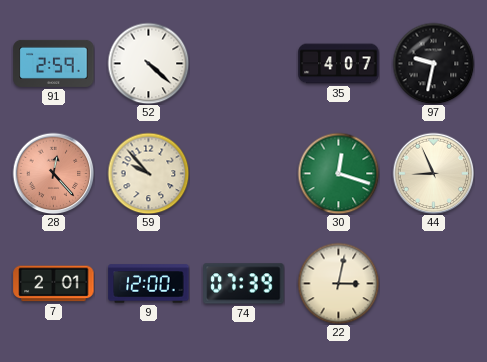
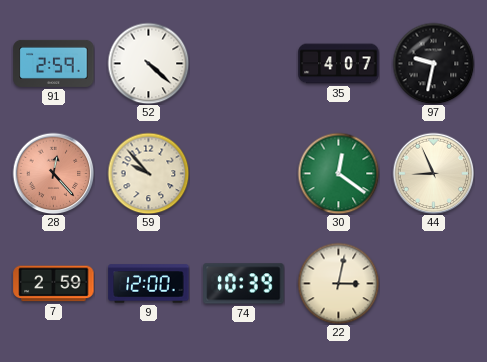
30: 12:18 -> 12:21 (338, 173)
7: 2:01 -> 2:59 (54, 284)
74: 07:39 -> 10:39 (244, 284)
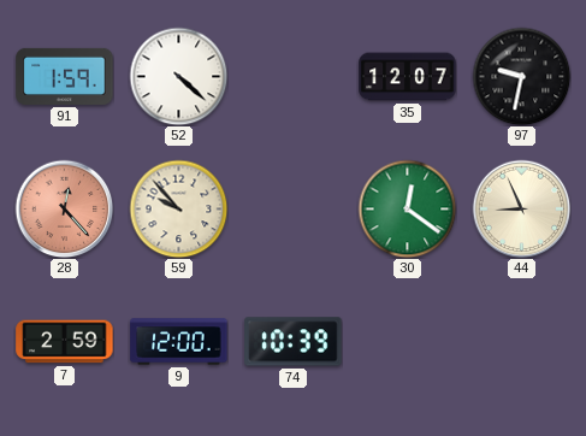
91: 2:59 -> 1:59 (65, 76)
35: 4:07 -> 12:07 (408, 77)
22: 3:02 -> none (338, 283)
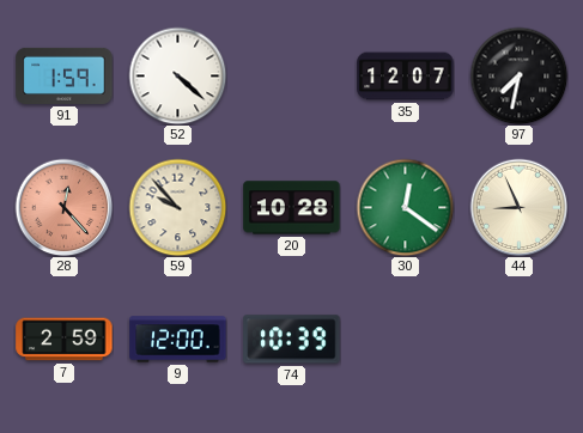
97: 9:32 -> 7:32 (518, 75)
20: none -> 10:28 (292, 208)
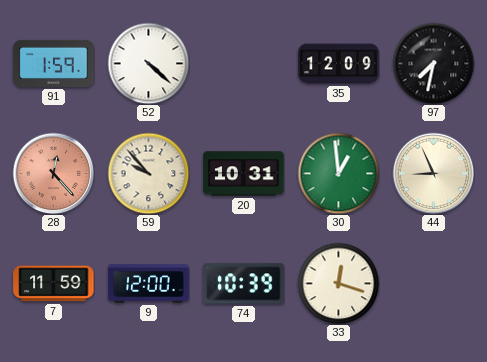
35: 12:07 -> 12:09 (339, 64)
20: 10:28 -> 10:31 (244, 174)
30: 12:21 -> 12:59 (338, 173)
7: 2:59 -> 11:59 (54, 284)
33: none -> 12:18 (338, 283)
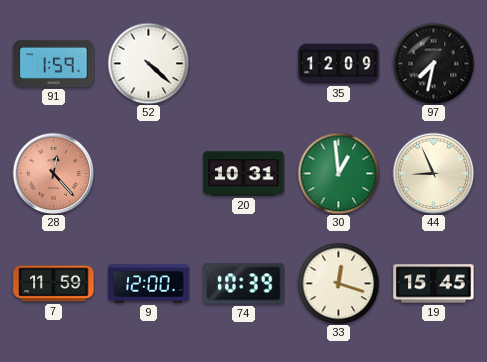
59: 9:53 -> none (148, 173)
19: none -> 15:45 (434, 284)
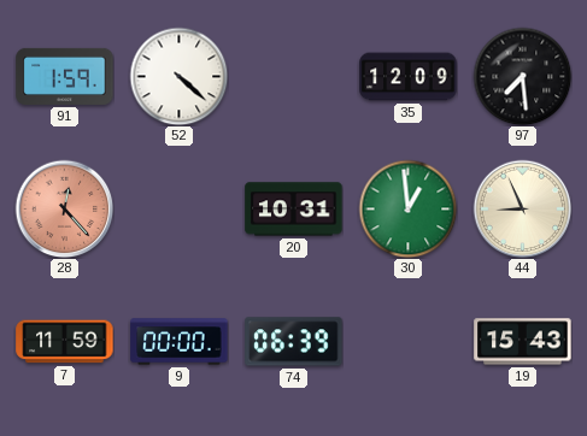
97: 7:32 -> 7:29 (522, 76)
9: 12:00 -> 00:00 (180, 342)
74: 10:39 -> 06:39 (294, 342)
33: 12:18 -> none (338, 283)
19: 15:45 -> 15:43 (523, 342)
